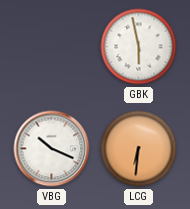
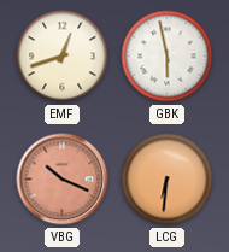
EMF: none -> 12:42 (63, 57)
VBG dial: white -> salmon (63, 180)
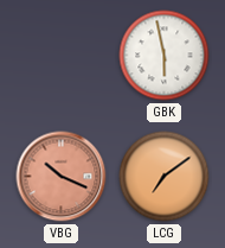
EMF: 12:42 -> none (63, 57)
LCG: 6:31 -> 7:09 (165, 177)
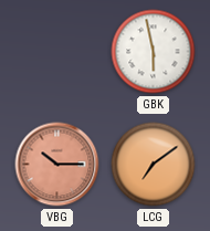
VBG: 10:19 -> 10:15 (57, 165)
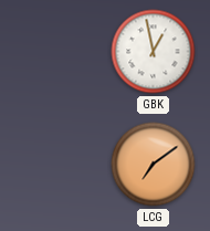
GBK: 5:58 -> 12:58 (154, 52)
VBG: 10:15 -> none (57, 165)
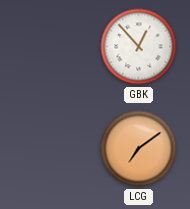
GBK: 12:58 -> 12:53 (139, 47)
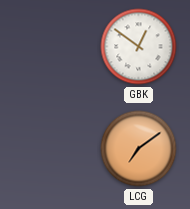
GBK: 12:53 -> 12:51 (139, 47)
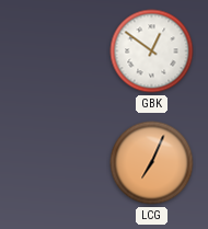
LCG: 7:09 -> 7:04 (152, 163)
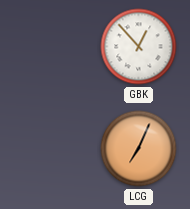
GBK: 12:51 -> 12:53 (139, 47)
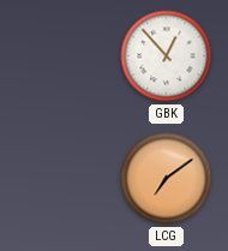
LCG: 7:04 -> 7:09 (167, 179)
